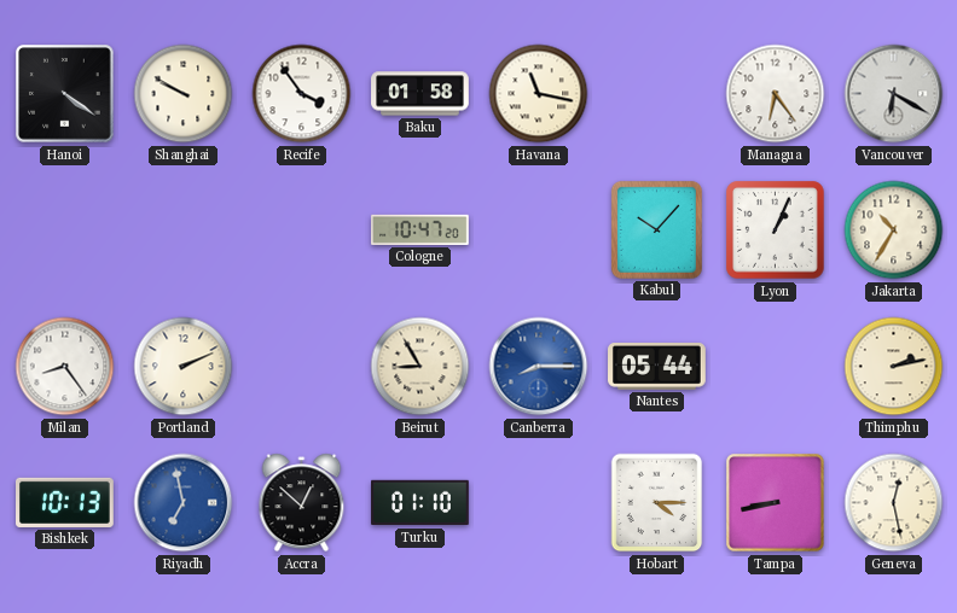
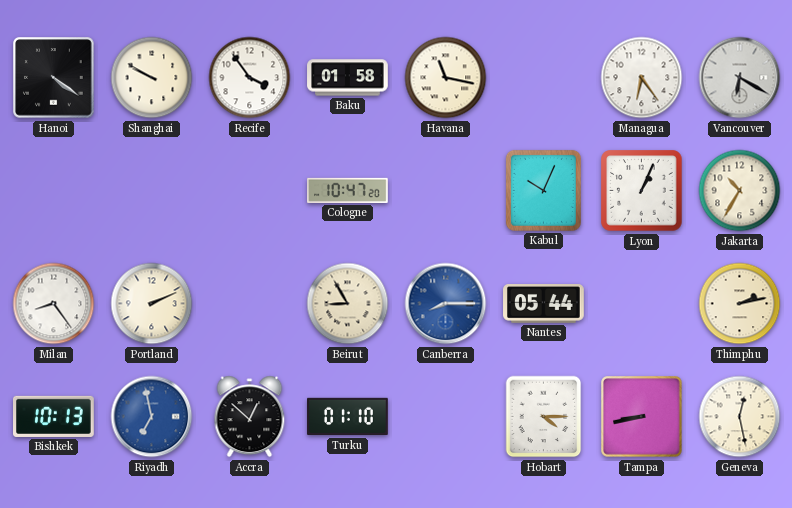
Kabul: 10:07 -> 10:04 (543, 190)
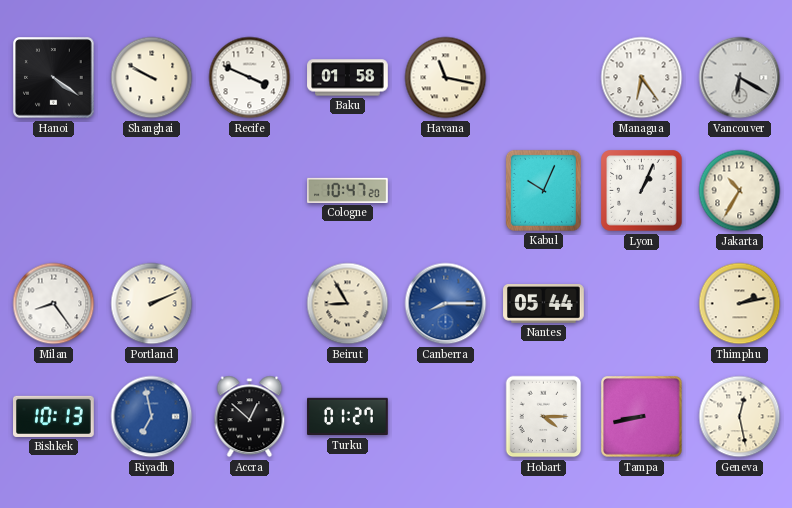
Recife: 3:54 -> 3:49 (250, 78)
Turku: 01:10 -> 01:27 (348, 417)
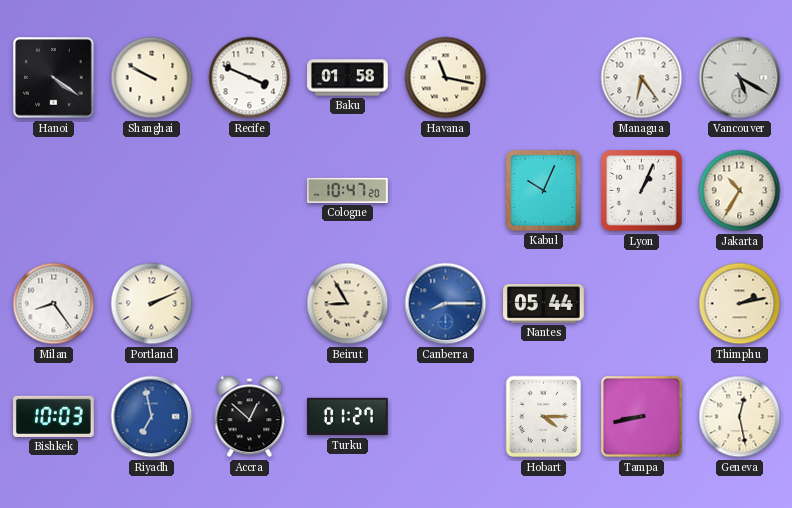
Vancouver: 6:20 -> 5:20 (740, 78)
Bishkek: 10:13 -> 10:03 (54, 416)
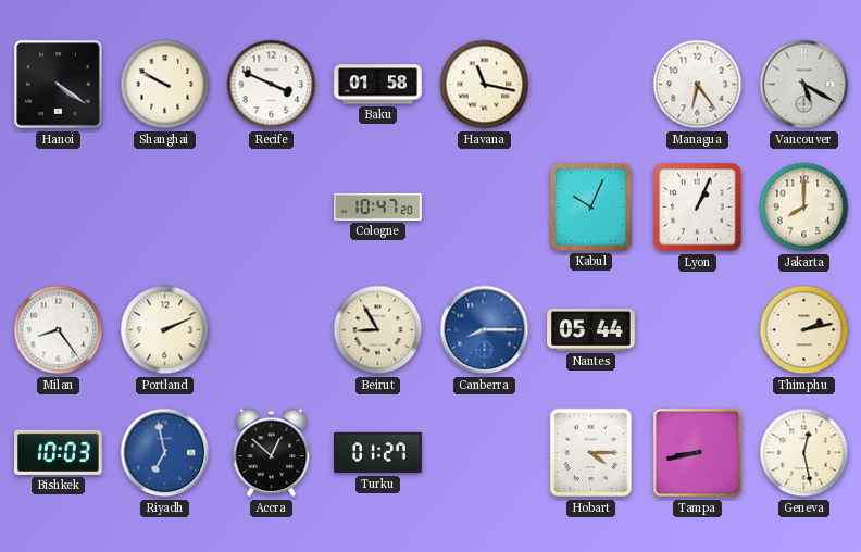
Jakarta: 10:35 -> 8:00 (804, 208)
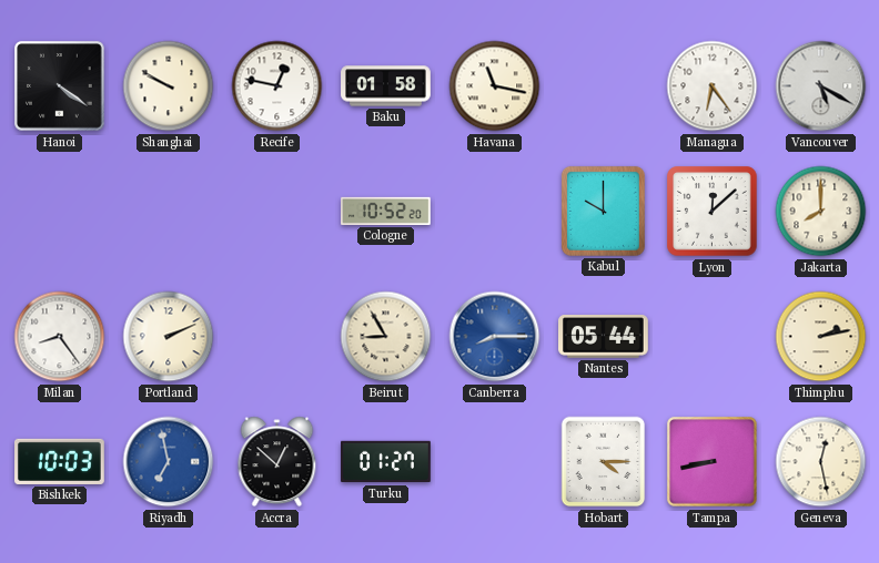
Recife: 3:49 -> 12:47 (277, 86)
Cologne: 10:47 -> 10:52 (386, 211)
Kabul: 10:04 -> 10:00 (603, 211)
Lyon: 1:04 -> 12:08 (713, 212)
